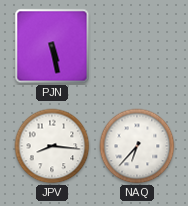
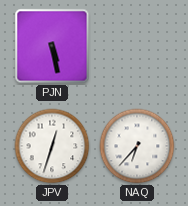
JPV: 8:16 -> 12:33 (52, 146)
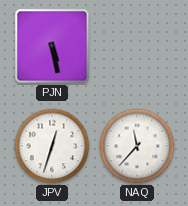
NAQ: 6:37 -> 11:37 (137, 146)
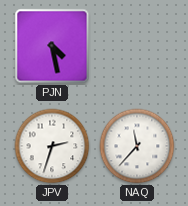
PJN: 5:28 -> 4:28 (52, 46)
JPV: 12:33 -> 2:33 (52, 146)
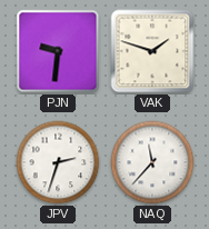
PJN: 4:28 -> 9:31 (58, 51)
VAK: none -> 1:48 (152, 51)
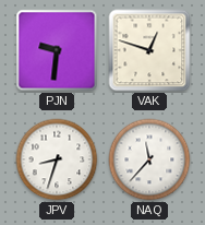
VAK: 1:48 -> 12:48 (149, 50)
JPV: 2:33 -> 8:33 (57, 159)
